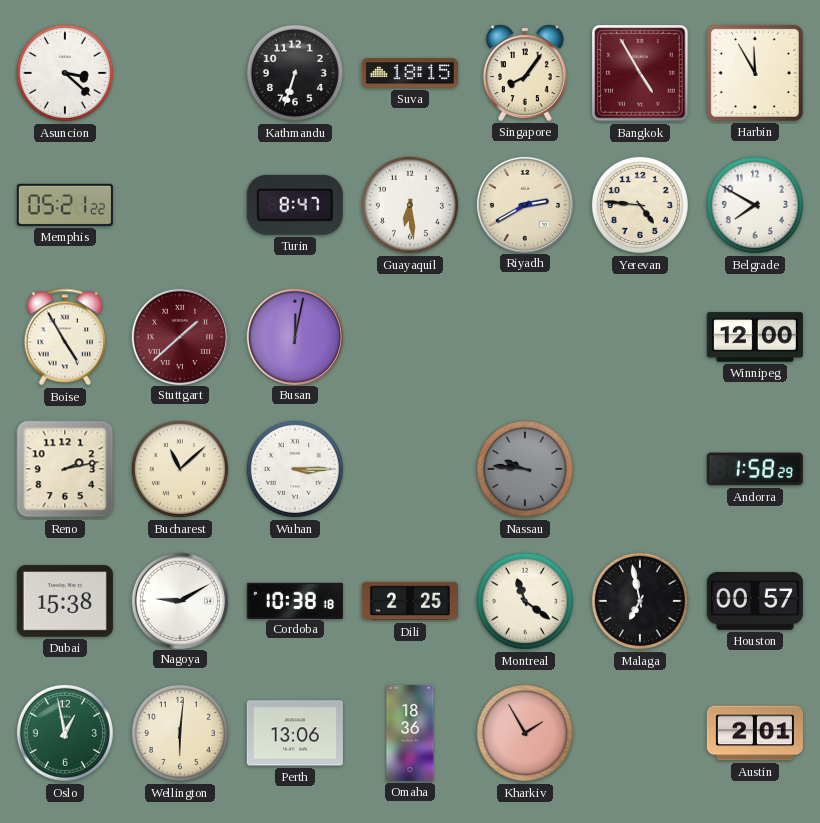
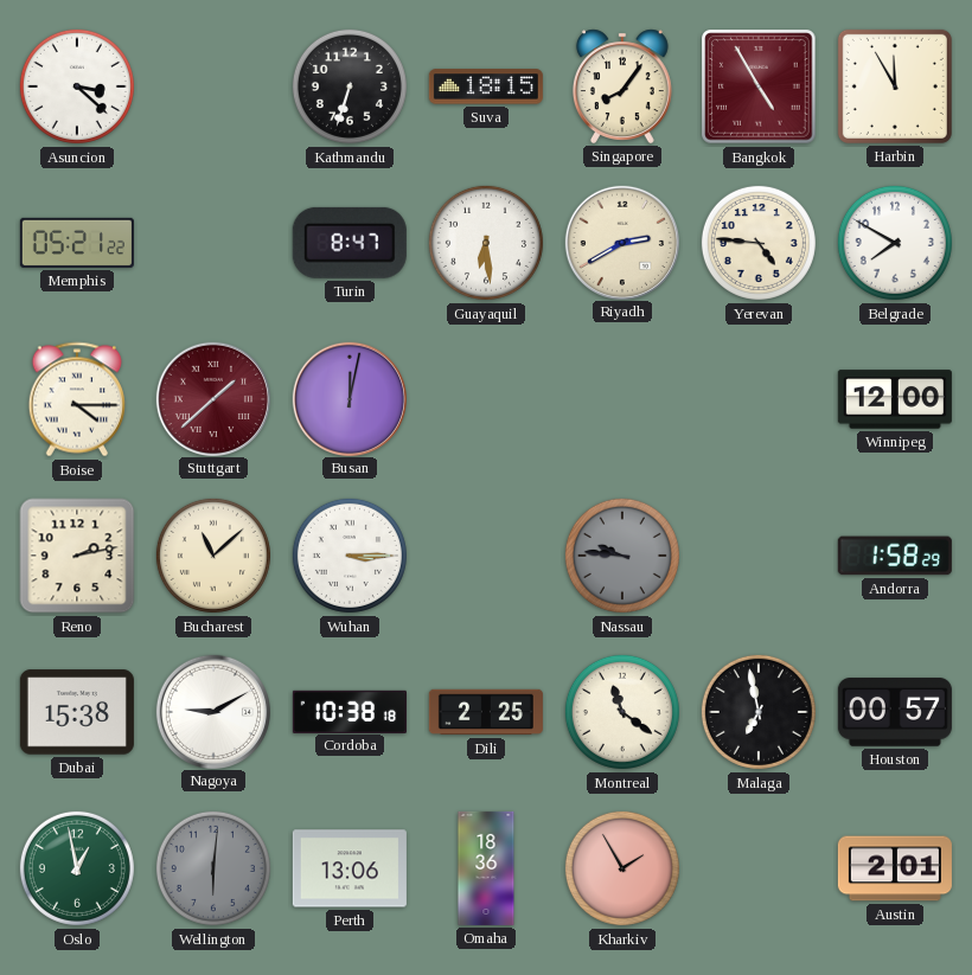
Boise: 4:55 -> 4:15 (76, 399)
Wellington dial: cream -> grey (213, 868)
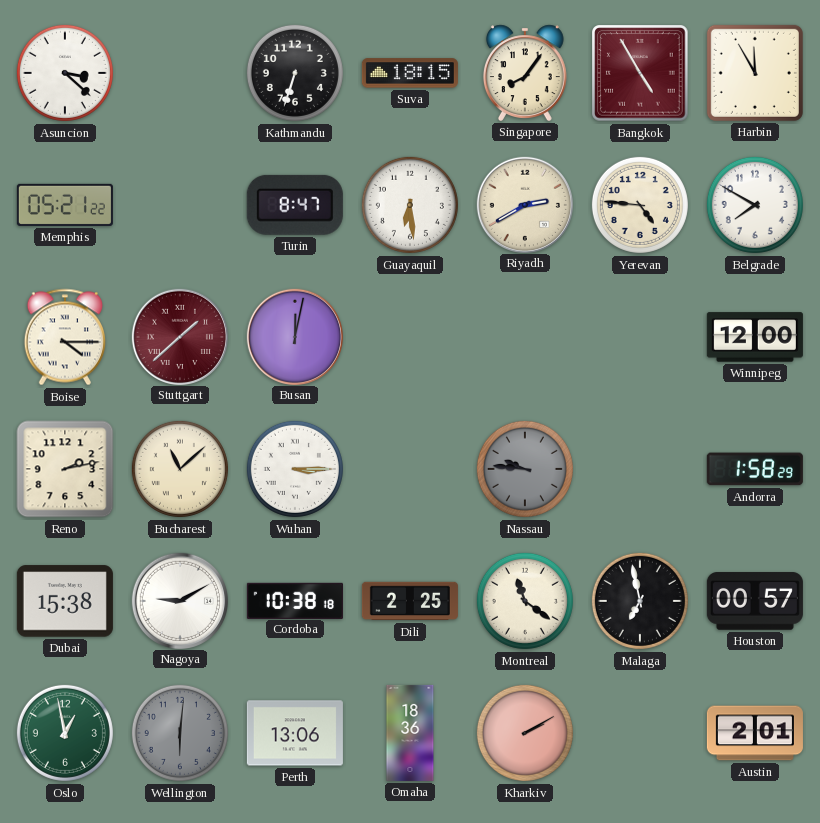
Kharkiv: 1:55 -> 2:10 (525, 733)
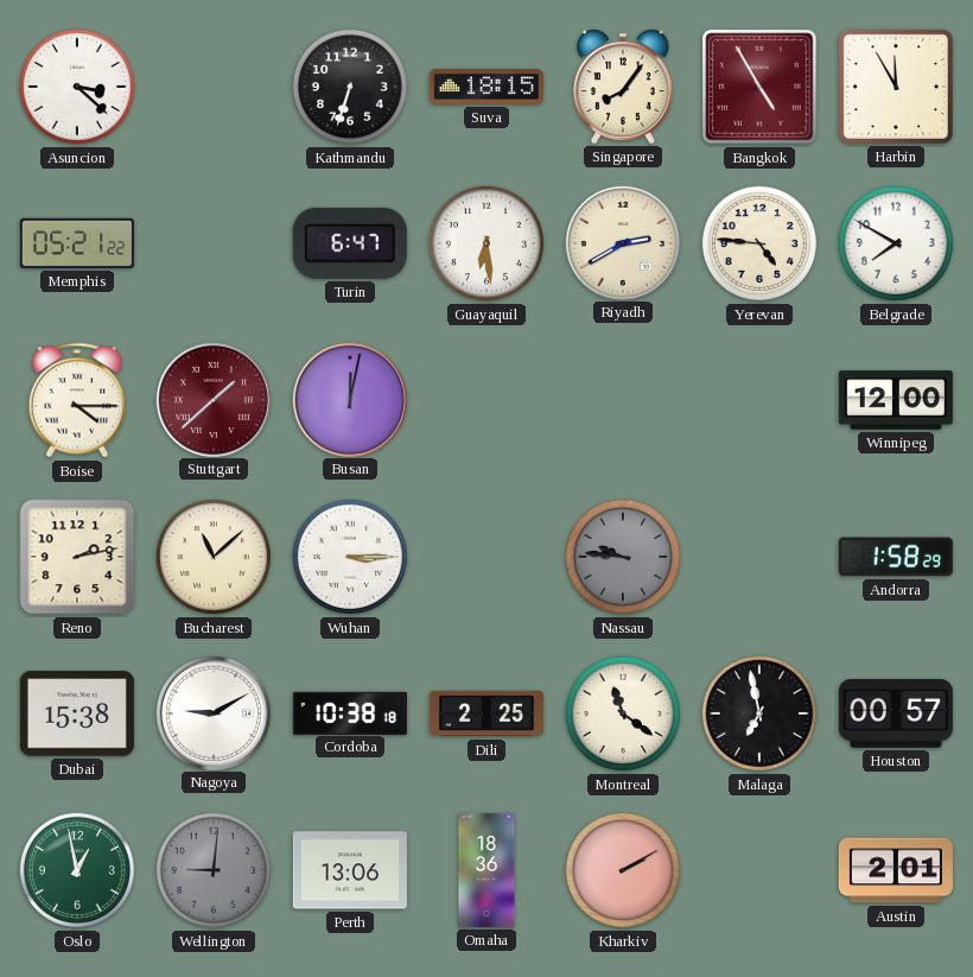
Turin: 8:47 -> 6:47 (350, 243)
Wellington: 6:01 -> 9:01 (214, 870)
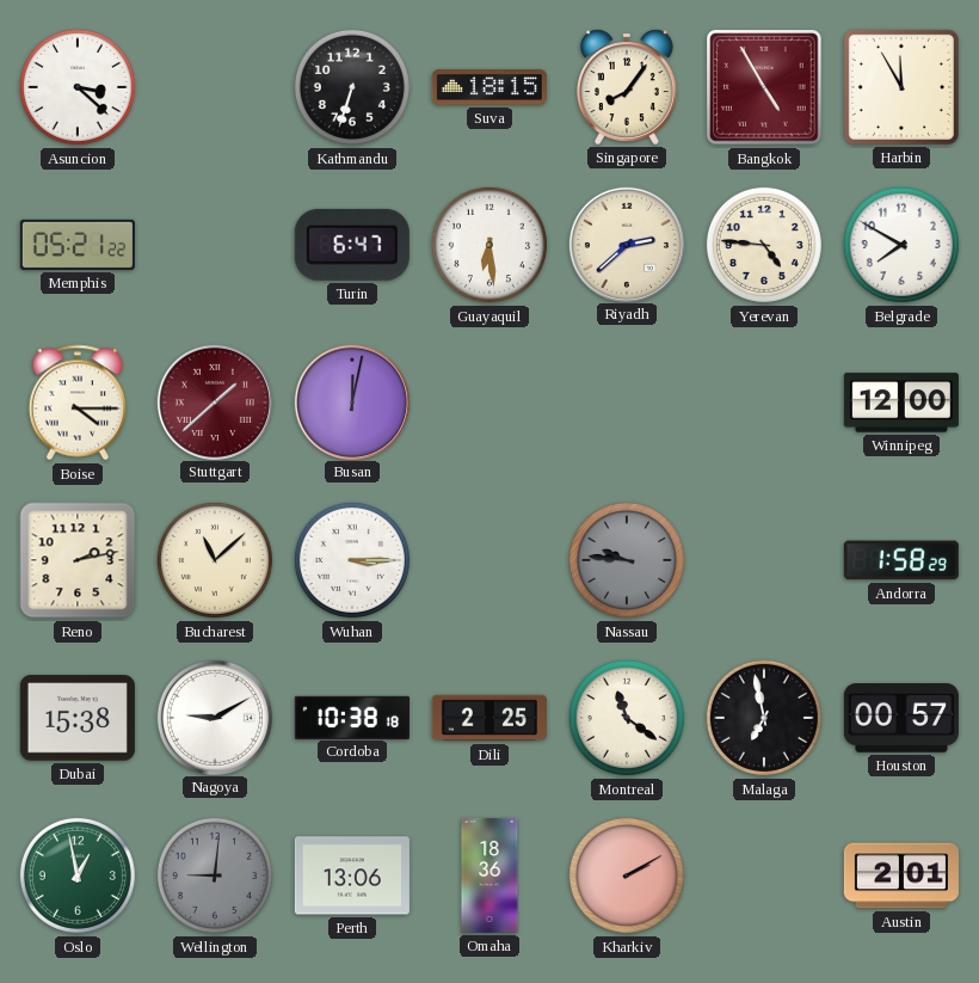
Riyadh: 2:40 -> 2:38 (626, 244)
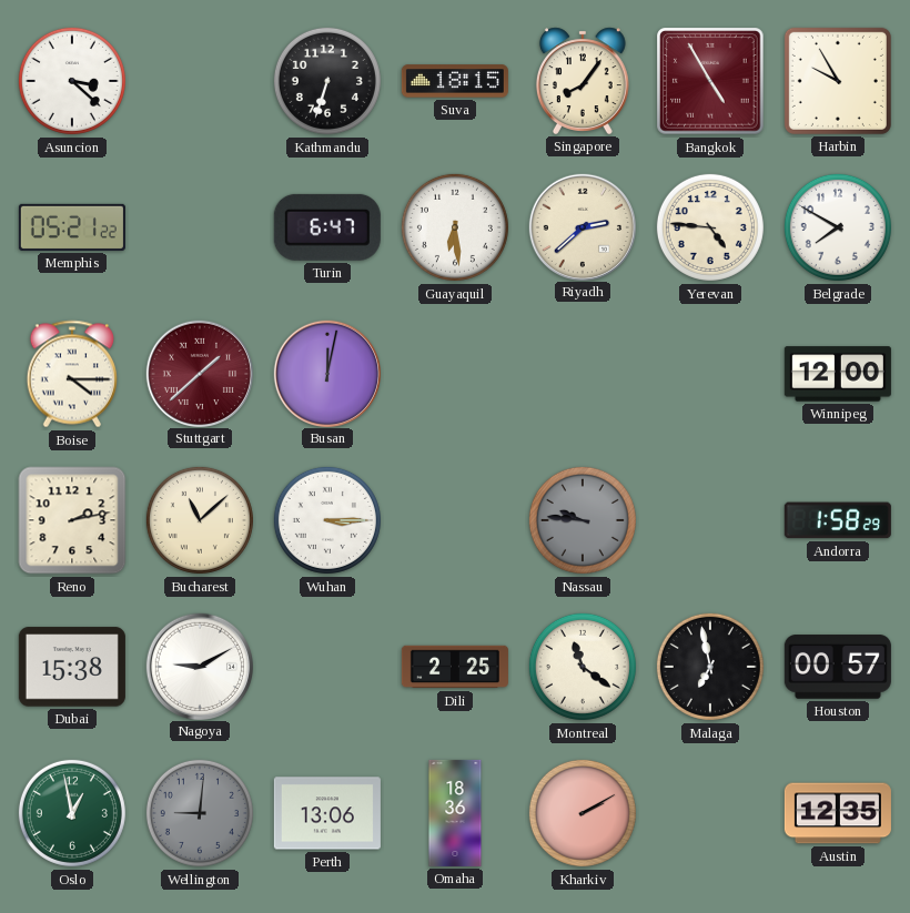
Harbin: 11:55 -> 9:55 (838, 81)
Cordoba: 10:38 -> none (352, 717)
Austin: 2:01 -> 12:35 (838, 813)
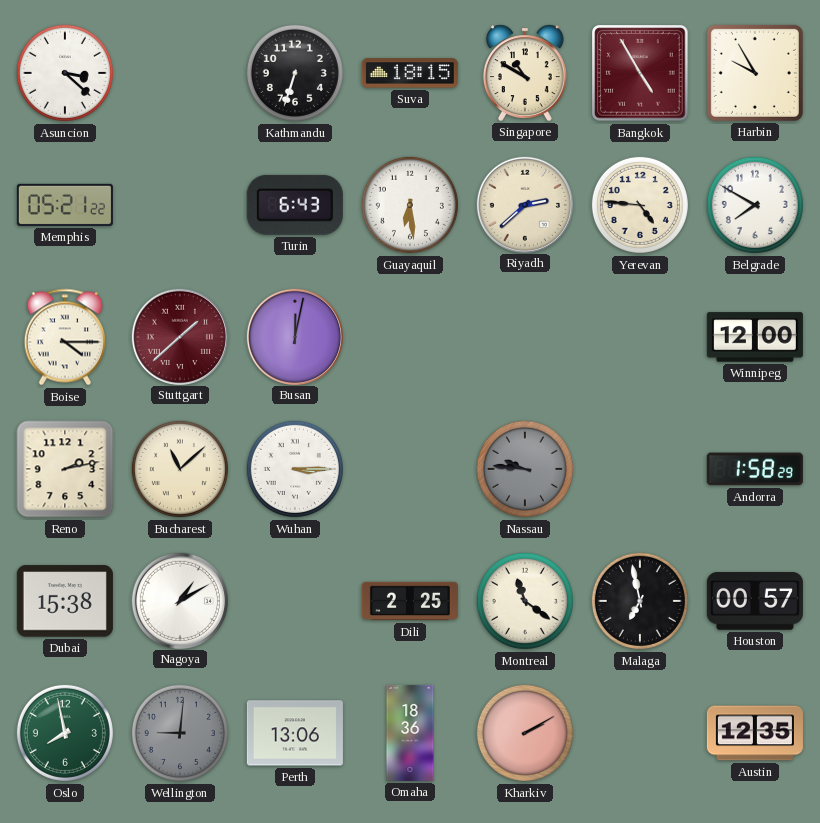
Singapore: 8:06 -> 10:50 (525, 73)
Turin: 6:47 -> 6:43 (295, 205)
Nagoya: 9:10 -> 1:10 (179, 600)
Oslo: 12:58 -> 7:58 (65, 733)
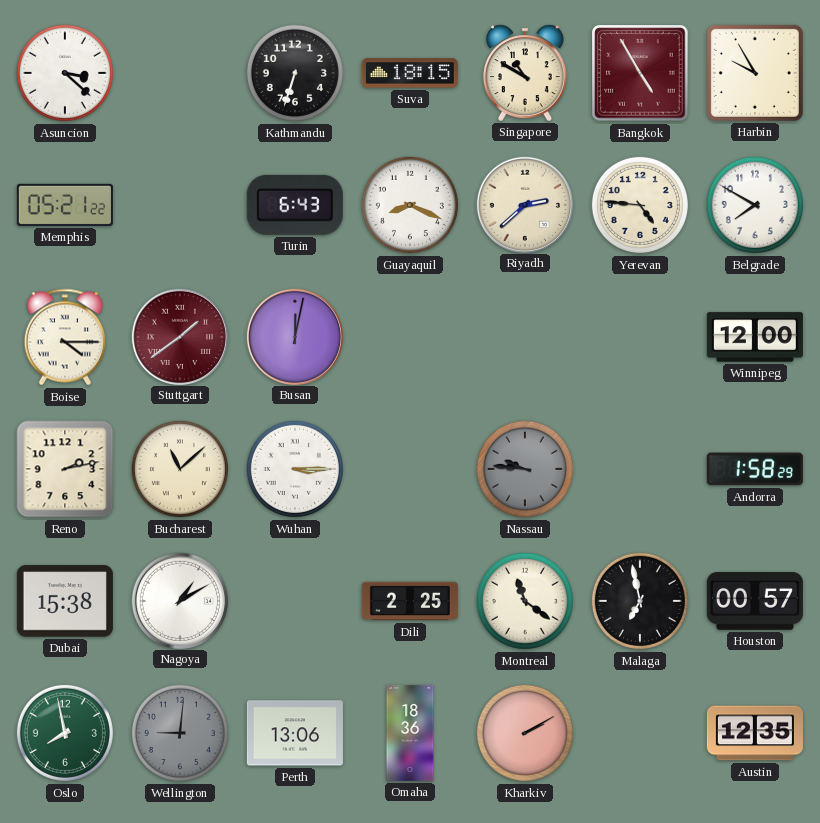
Guayaquil: 6:29 -> 8:19 (410, 205)
Stuttgart: 1:38 -> 1:39 (179, 336)
